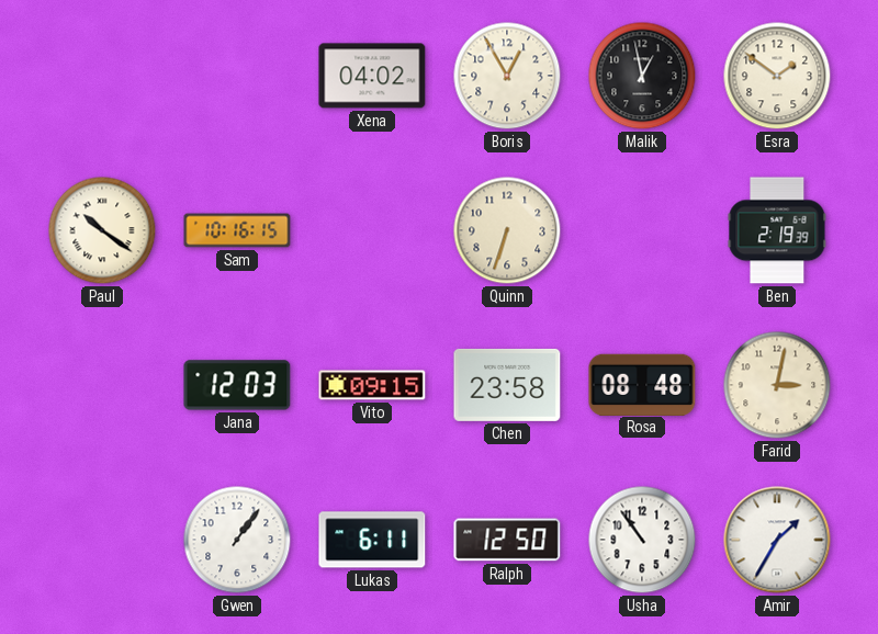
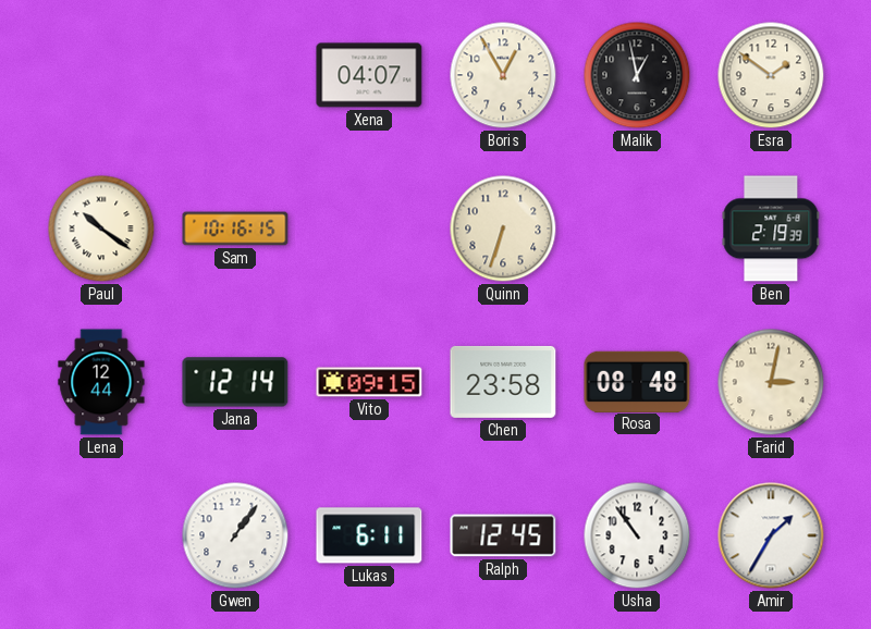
Xena: 04:02 -> 04:07 (369, 75)
Lena: none -> 12:44 (101, 382)
Jana: 12:03 -> 12:14 (235, 382)
Ralph: 12:50 -> 12:45 (503, 535)
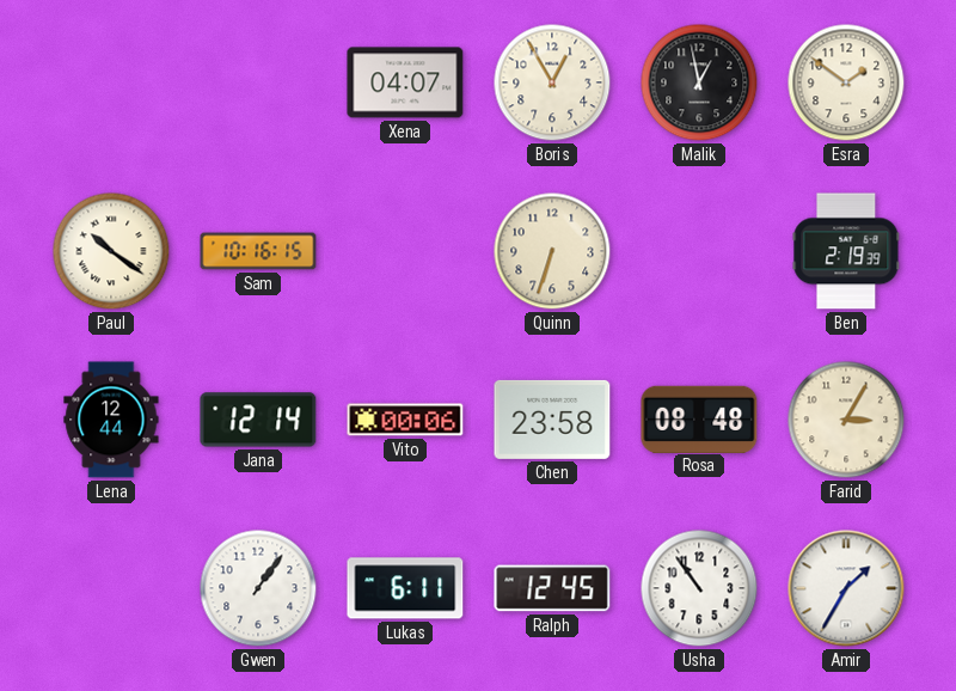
Vito: 09:15 -> 00:06 (405, 420)
Farid: 3:02 -> 3:05 (846, 420)
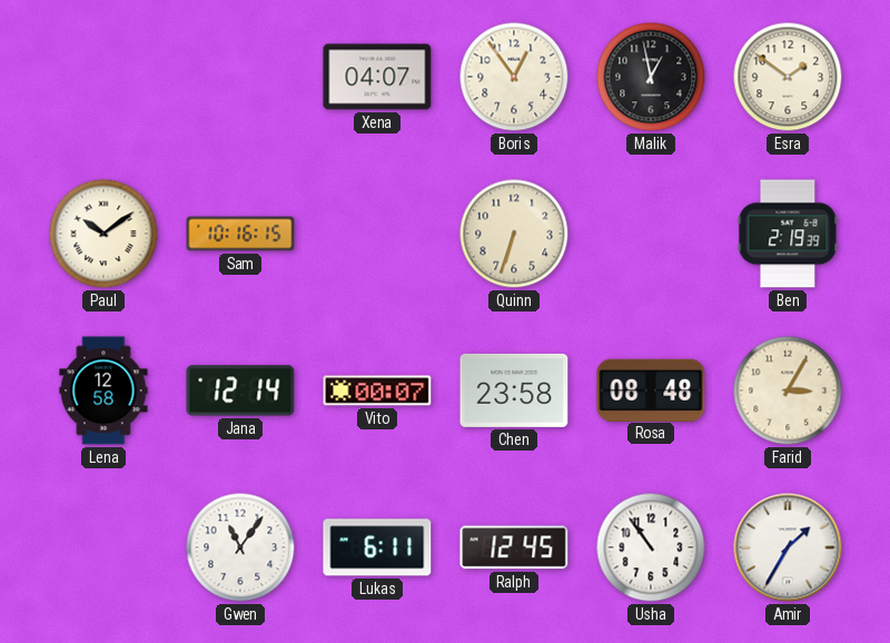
Boris: 12:55 -> 12:54 (514, 77)
Paul: 10:21 -> 10:09 (103, 234)
Lena: 12:44 -> 12:58 (103, 390)
Vito: 00:06 -> 00:07 (377, 390)
Gwen: 1:06 -> 11:06 (240, 547)
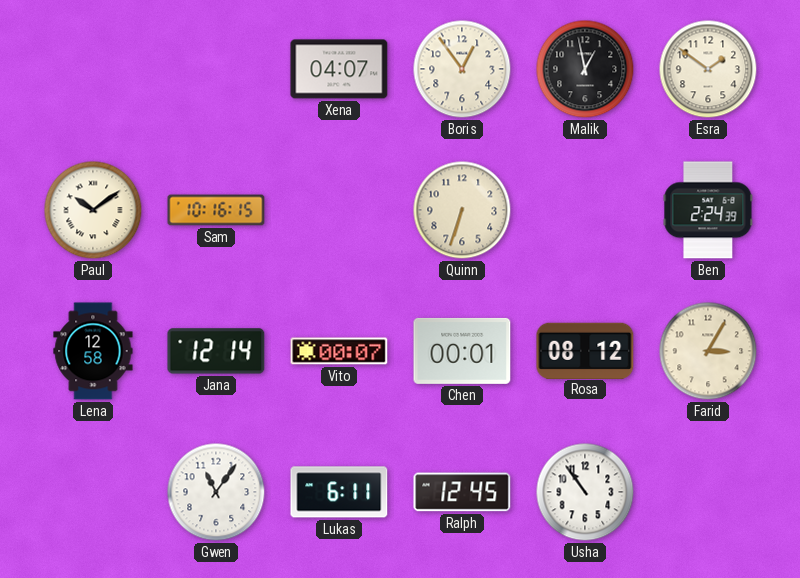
Ben: 2:19 -> 2:24 (708, 210)
Chen: 23:58 -> 00:01 (462, 351)
Rosa: 08:48 -> 08:12 (585, 350)
Amir: 1:35 -> none (788, 547)
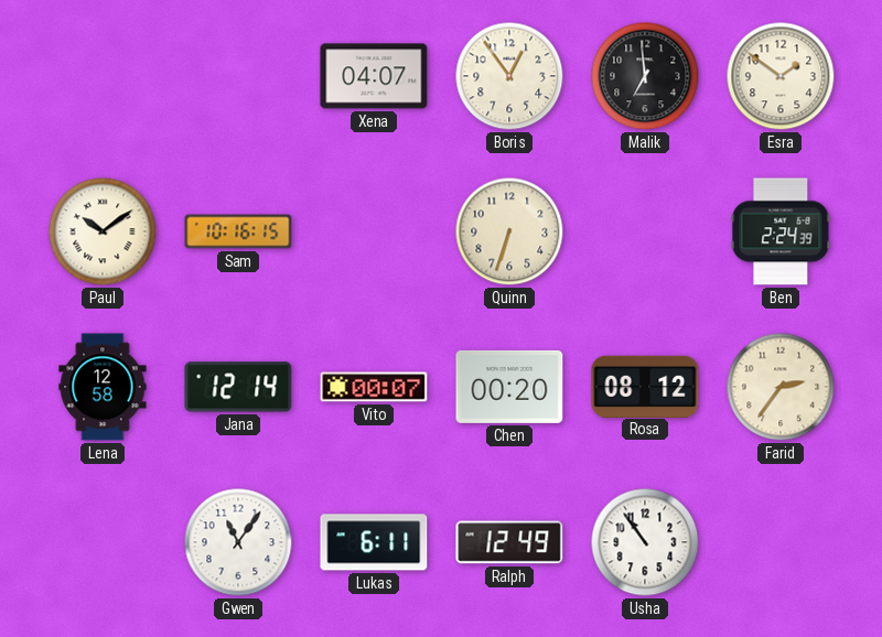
Malik: 12:58 -> 6:59 (645, 76)
Chen: 00:01 -> 00:20 (509, 387)
Farid: 3:05 -> 2:36 (781, 387)
Ralph: 12:45 -> 12:49 (509, 542)
